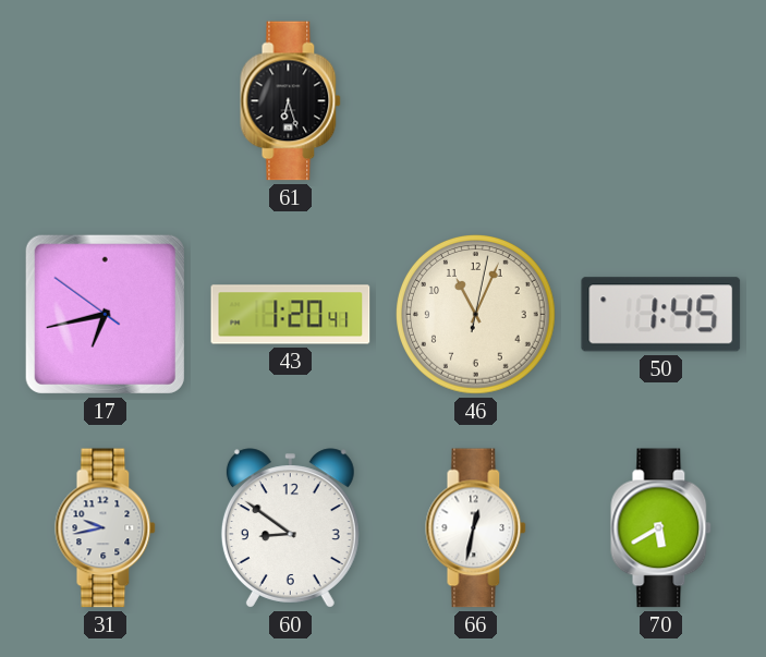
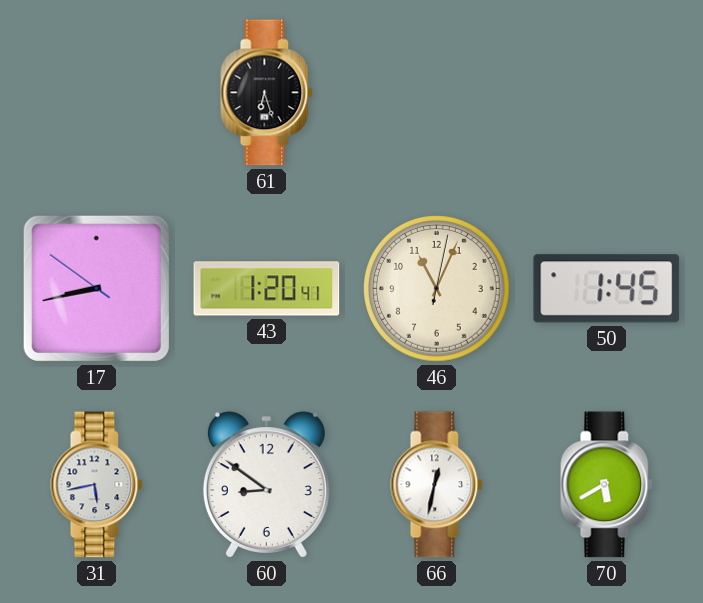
17: 6:42 -> 8:42 (96, 288)
31: 9:43 -> 5:43 (97, 485)
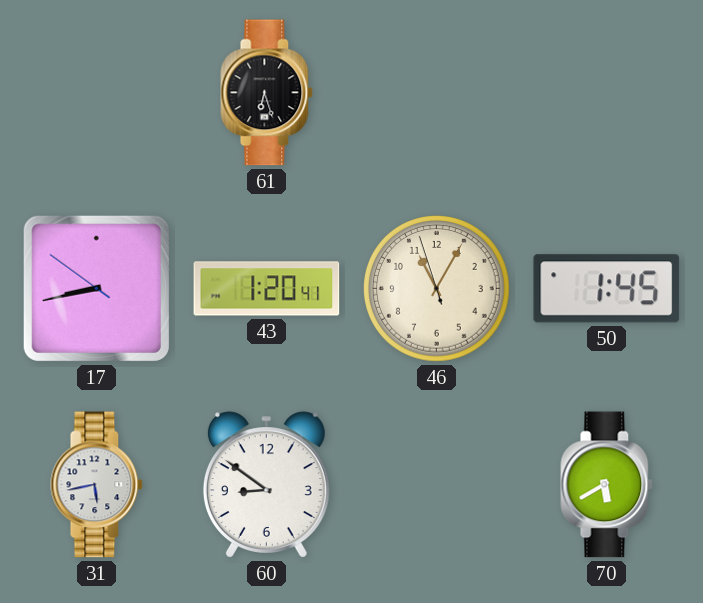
46: 11:04:02 -> 11:04:57 (437, 289)
66: 12:32 -> none (437, 485)
